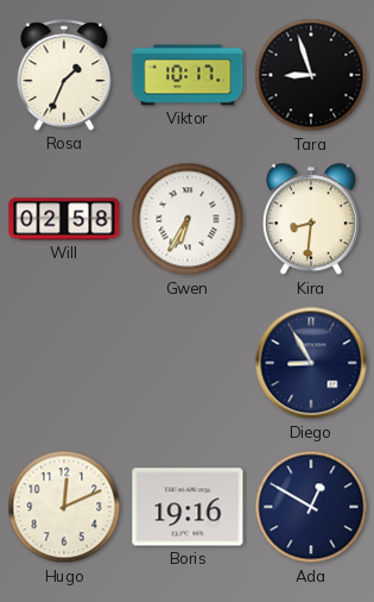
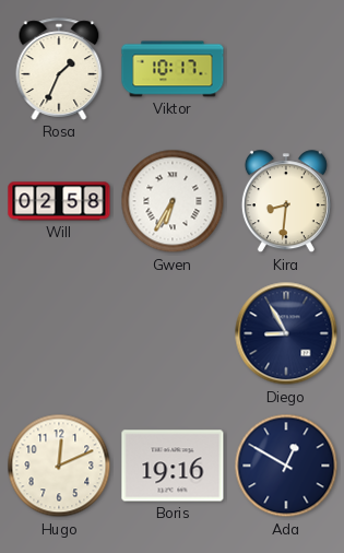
Tara: 8:57 -> none (311, 75)
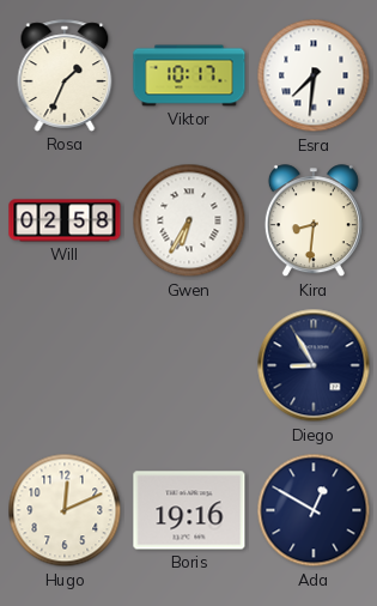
Esra: none -> 7:31 (314, 75)
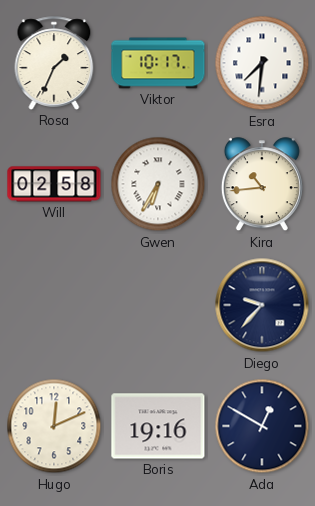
Kira: 8:31 -> 10:44 (262, 185)
Diego: 8:55 -> 9:37 (262, 305)
